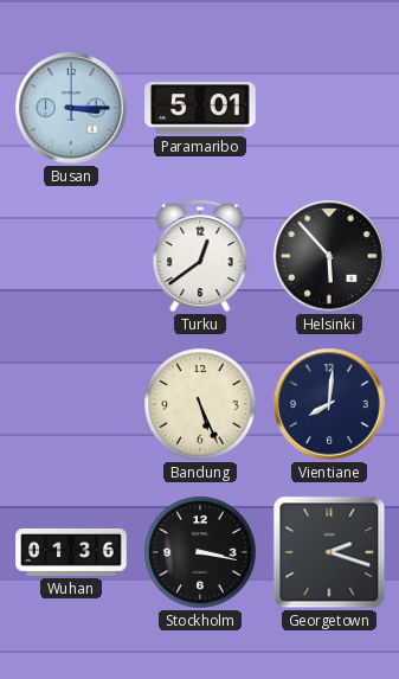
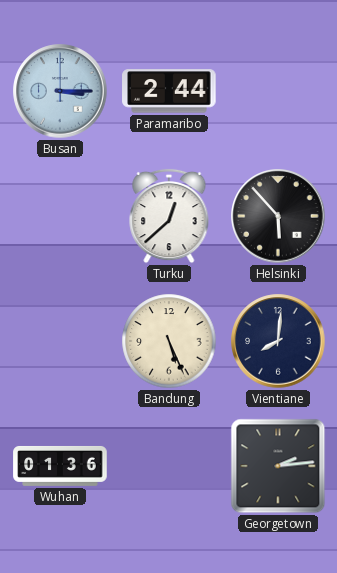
Paramaribo: 5:01 -> 2:44 (169, 91)
Turku: 12:39 -> 12:38 (169, 216)
Stockholm: 3:17 -> none (200, 552)
Georgetown: 2:18 -> 2:14 (278, 466)
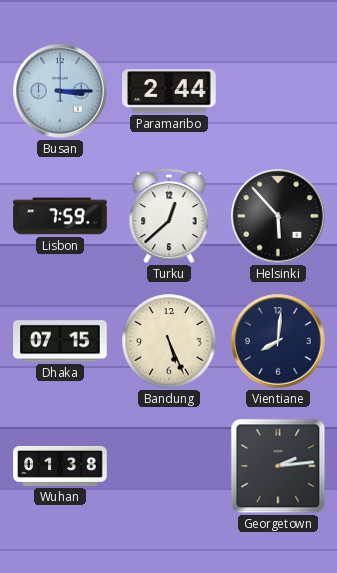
Lisbon: none -> 7:59 (60, 216)
Dhaka: none -> 07:15 (60, 341)
Wuhan: 01:36 -> 01:38 (60, 466)
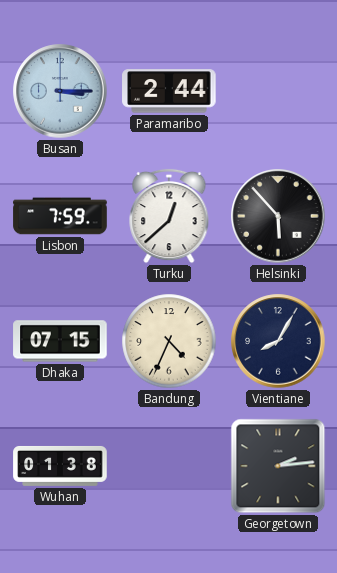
Bandung: 5:26 -> 4:34 (169, 341)
Vientiane: 8:01 -> 8:05 (278, 341)
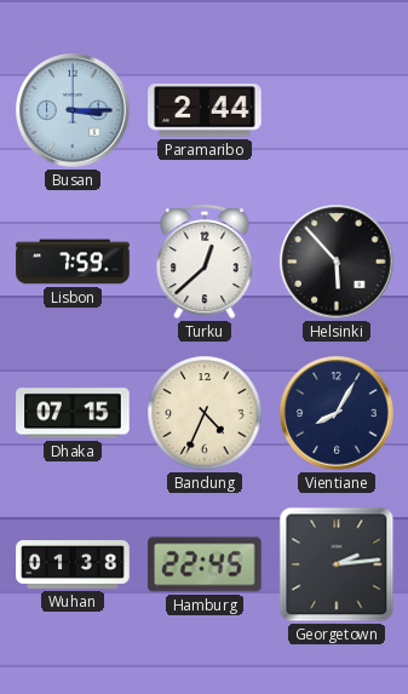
Hamburg: none -> 22:45 (205, 564)
